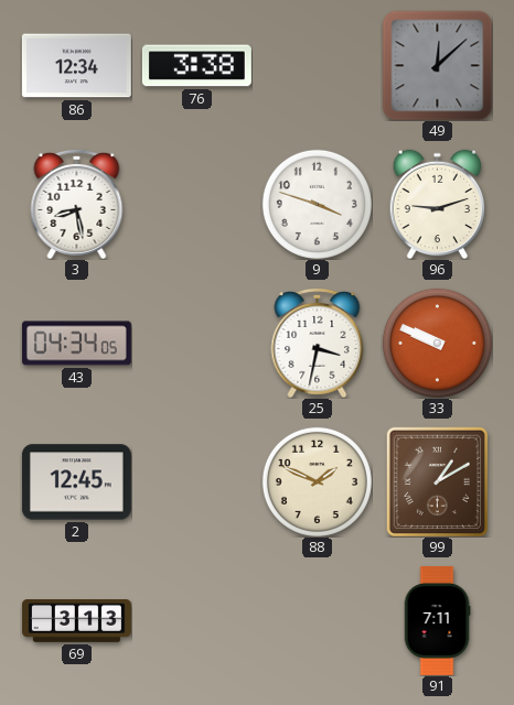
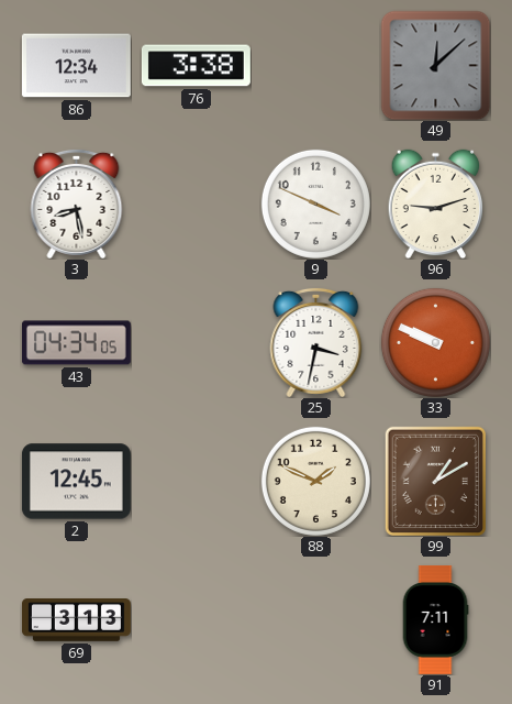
9: 3:48 -> 3:49 (315, 204)
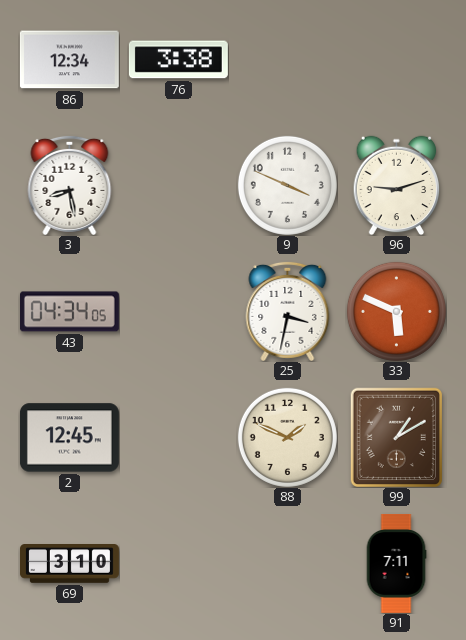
49: 12:08 -> none (435, 65)
33: 9:49 -> 5:49 (396, 311)
69: 3:13 -> 3:10 (69, 564)
